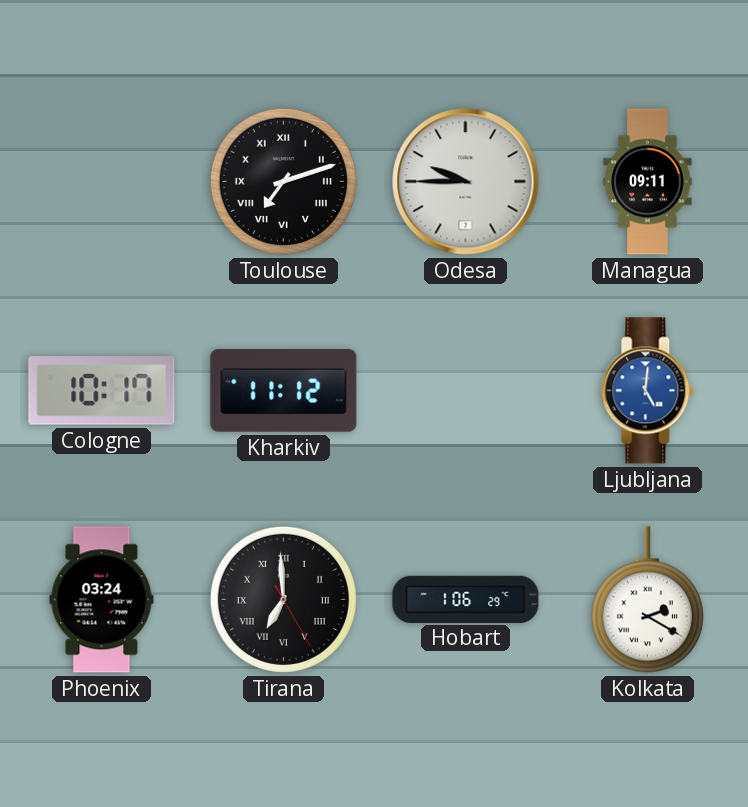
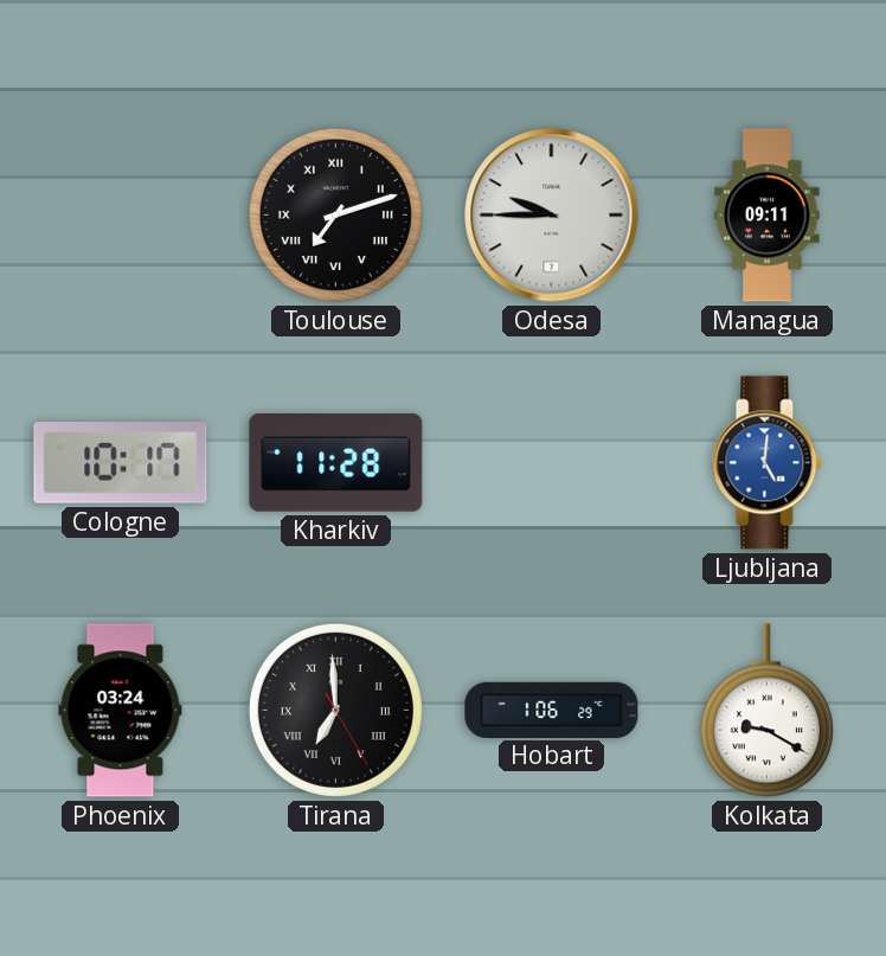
Kharkiv: 11:12 -> 11:28 (336, 463)
Kolkata: 2:20 -> 9:20 (766, 711)
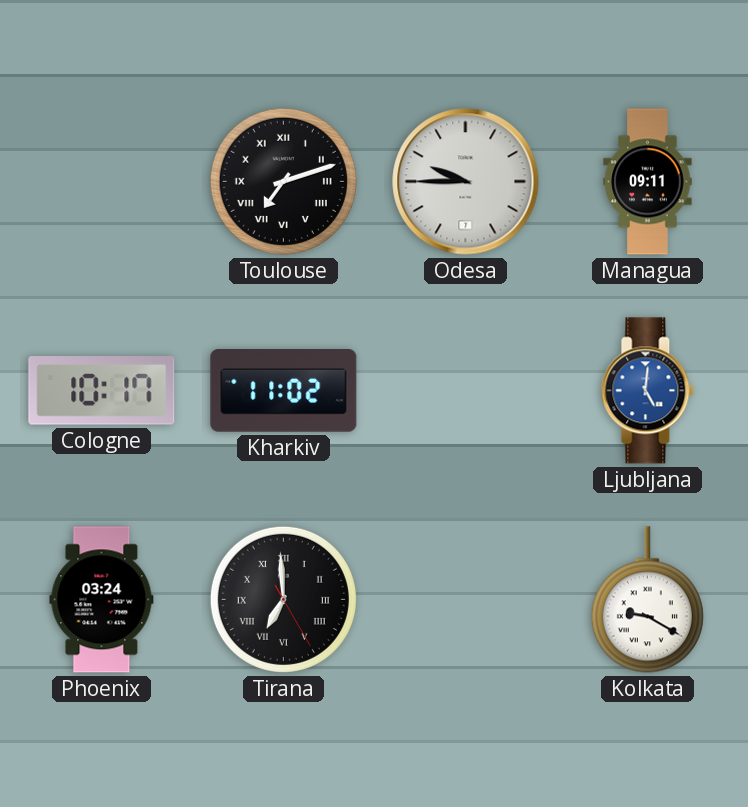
Kharkiv: 11:28 -> 11:02 (284, 391)
Hobart: 1:06 -> none (552, 710)
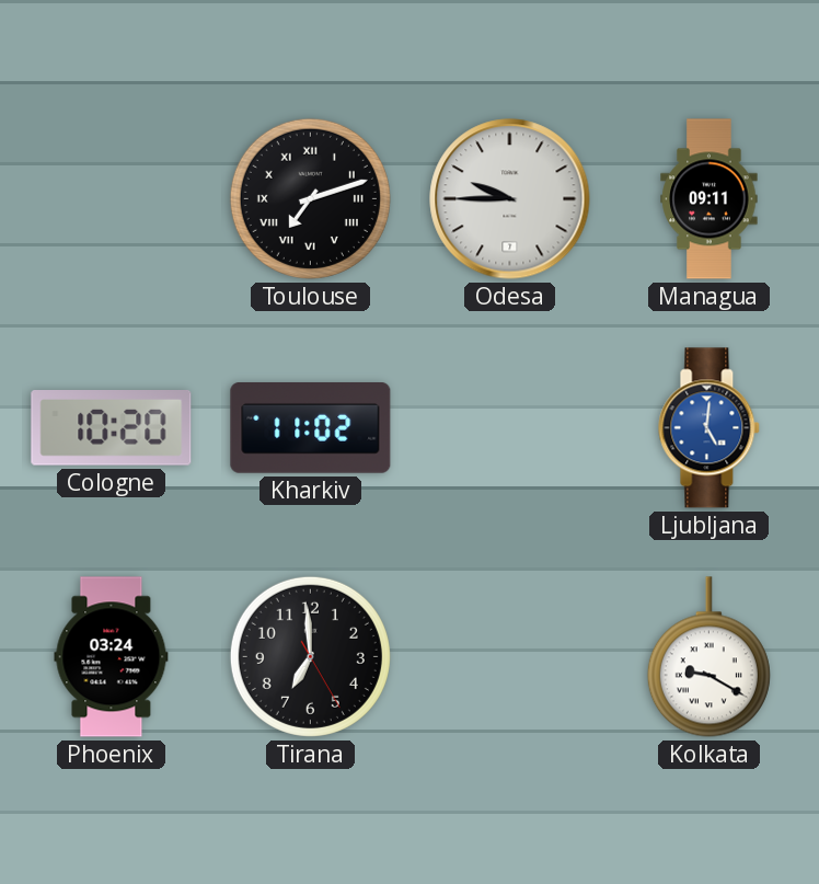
Cologne: 10:17 -> 10:20 (112, 428)
Tirana numerals: Roman -> Arabic (310, 656)
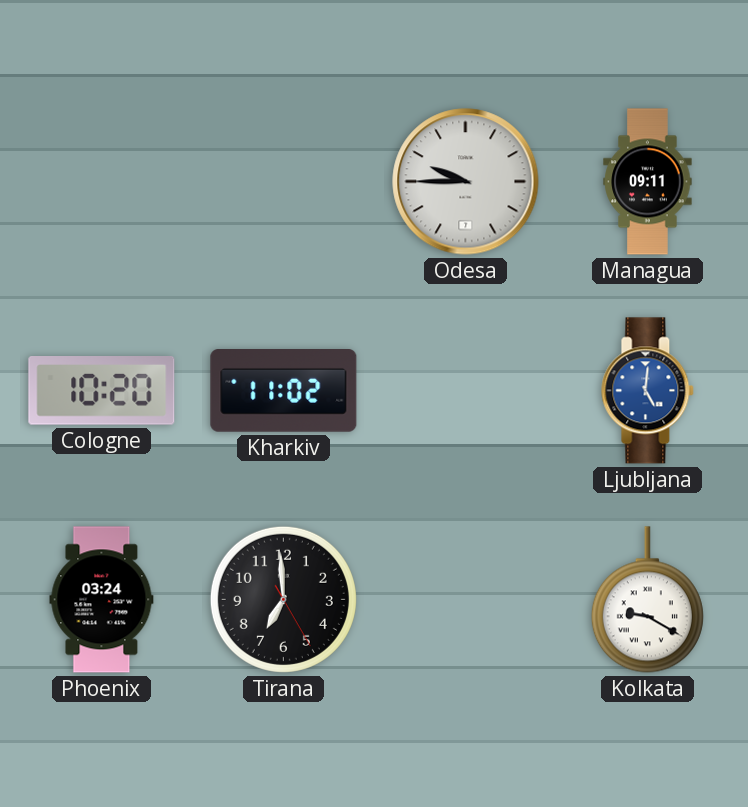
Toulouse: 7:12 -> none (310, 198)
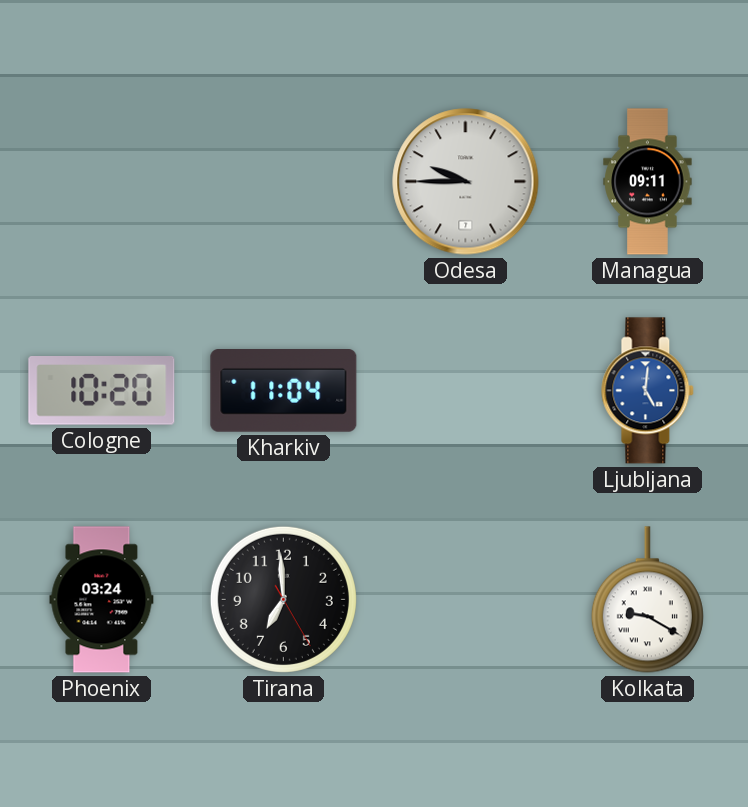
Kharkiv: 11:02 -> 11:04 (284, 391)
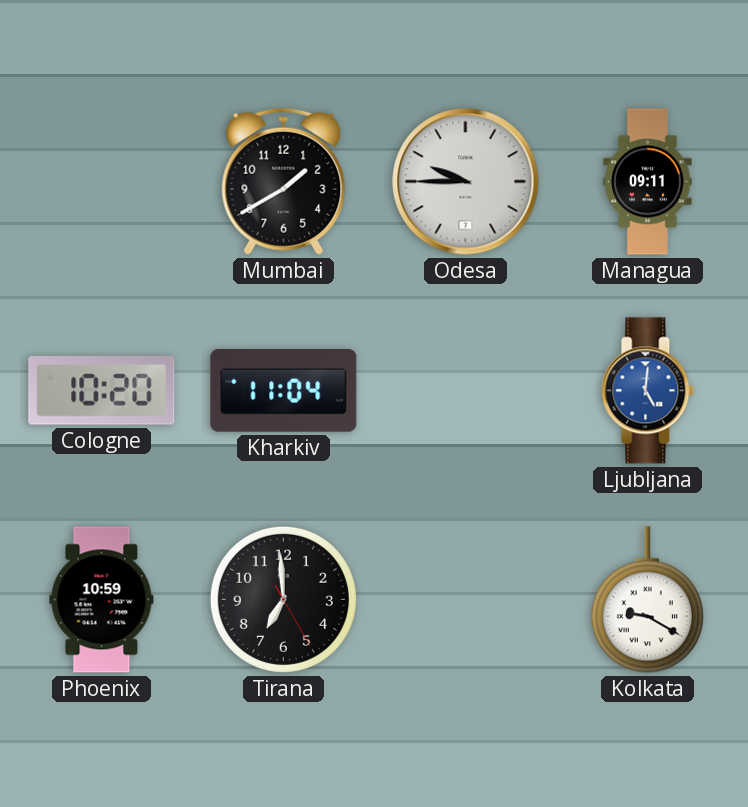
Mumbai: none -> 1:40 (284, 181)
Phoenix: 03:24 -> 10:59 (102, 600)
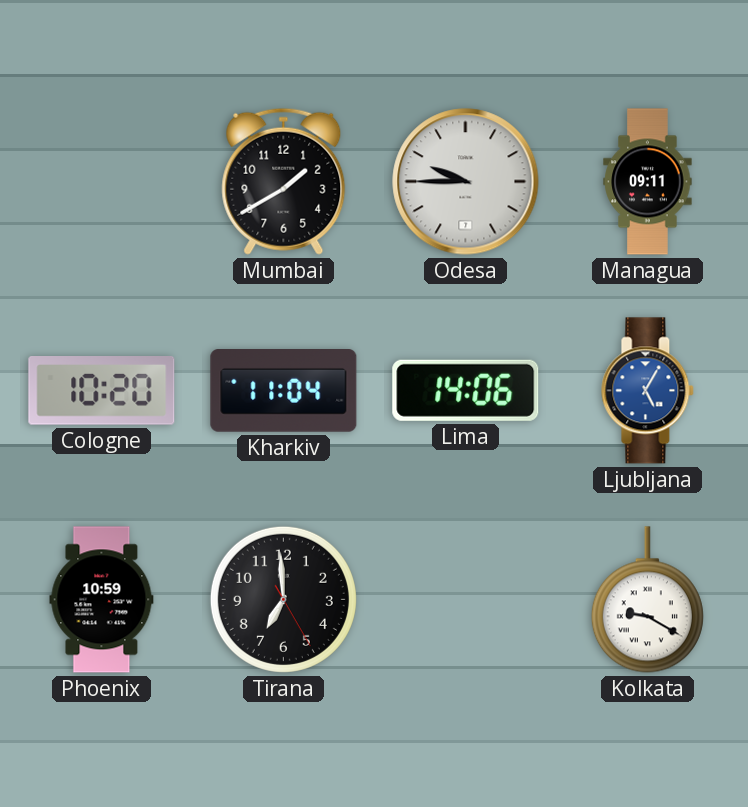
Lima: none -> 14:06 (466, 390)
Ljubljana: 5:01 -> 5:05 (648, 391)
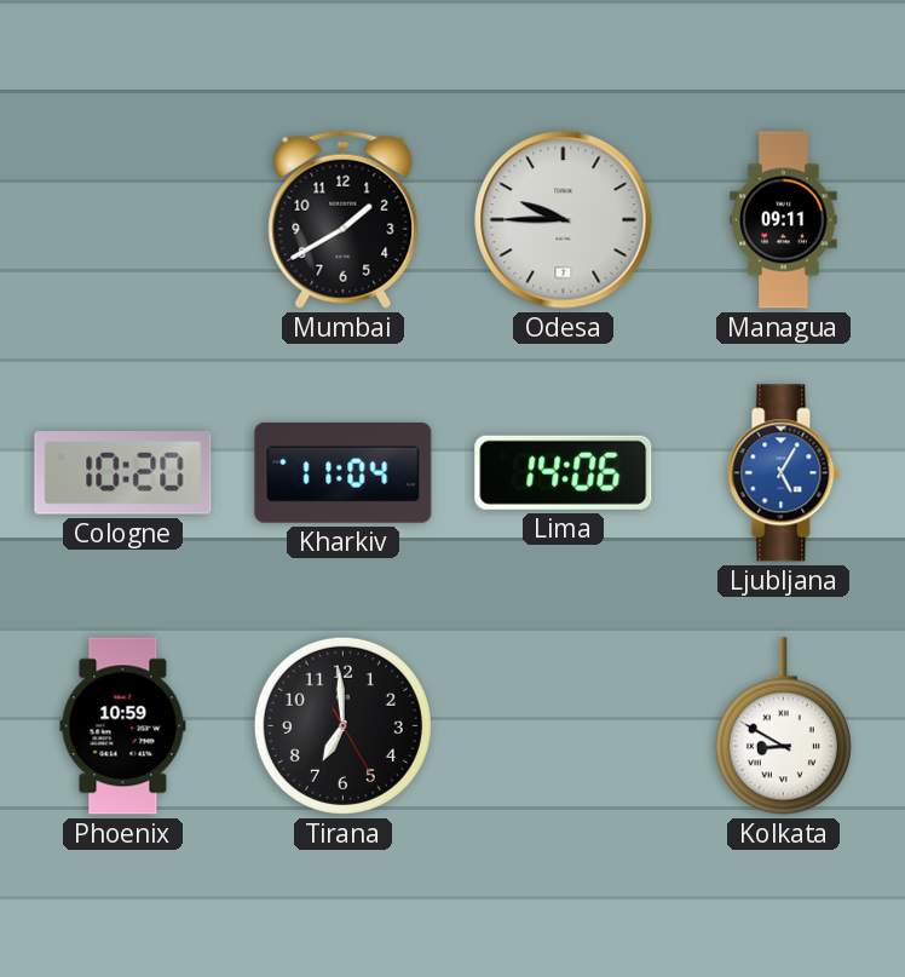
Kolkata: 9:20 -> 8:50 (783, 726)
